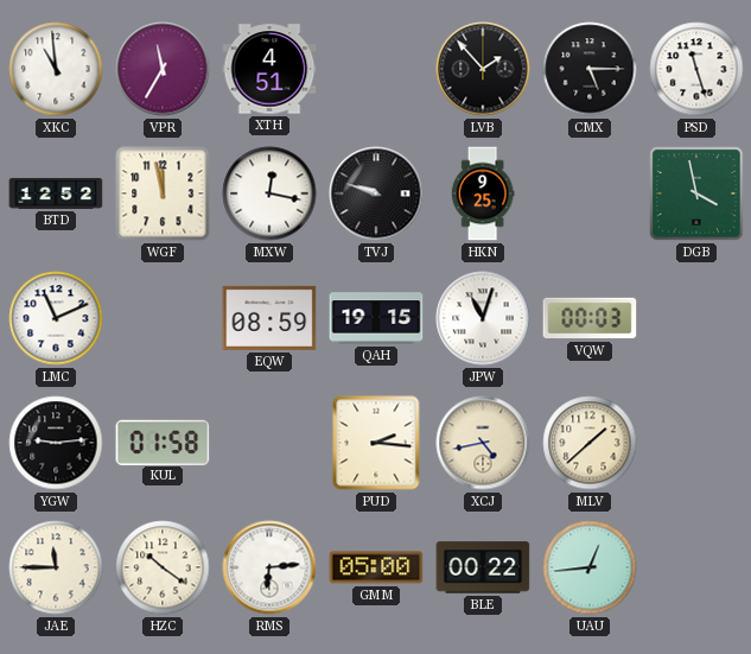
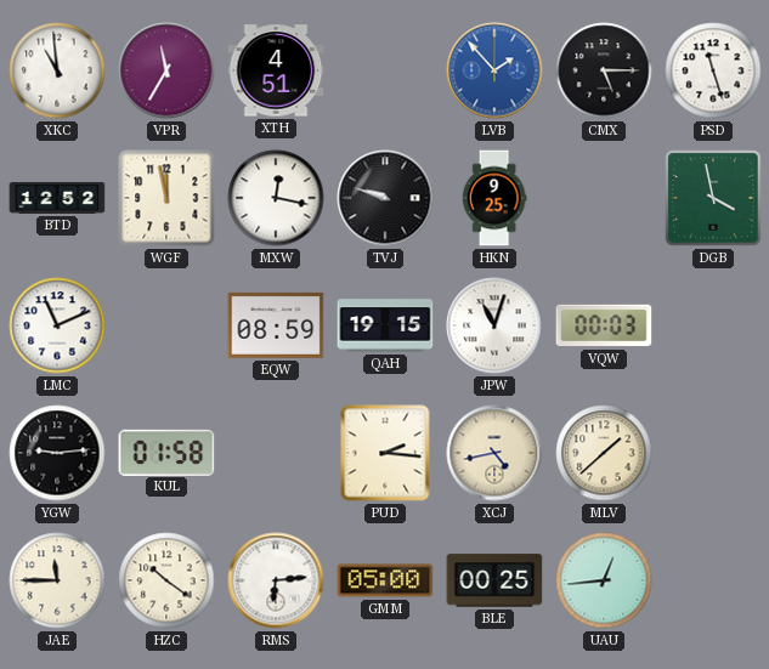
LVB dial: black -> blue (494, 70)
BLE: 00:22 -> 00:25 (494, 580)
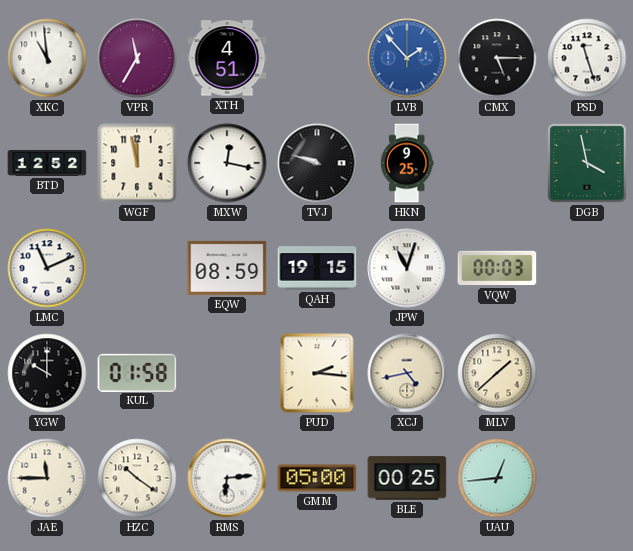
YGW: 9:14 -> 10:00 (47, 373)
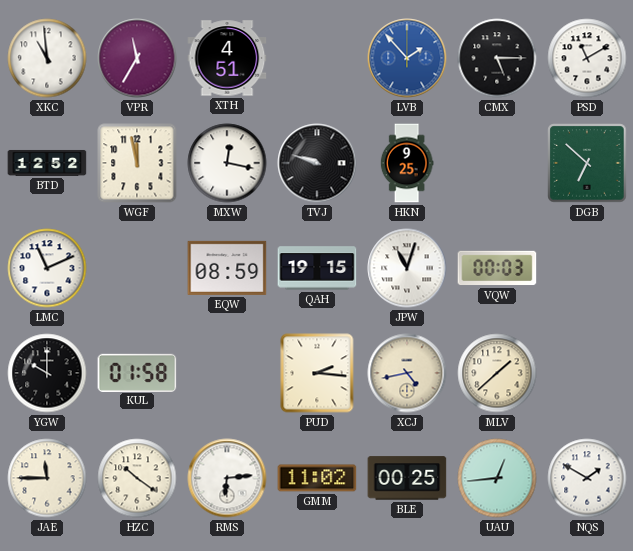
PSD: 11:27 -> 11:10 (587, 58)
DGB: 3:58 -> 6:52 (587, 163)
GMM: 05:00 -> 11:02 (317, 478)
NQS: none -> 1:50 (587, 478)
